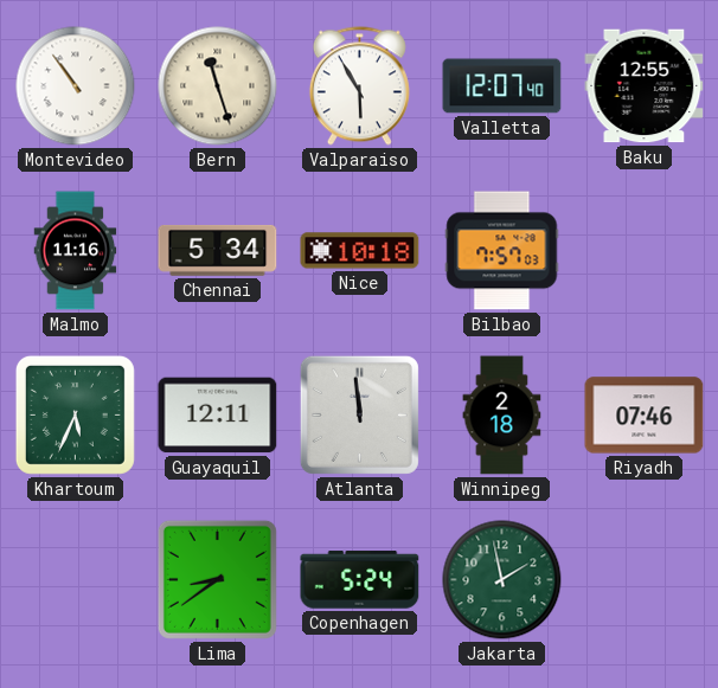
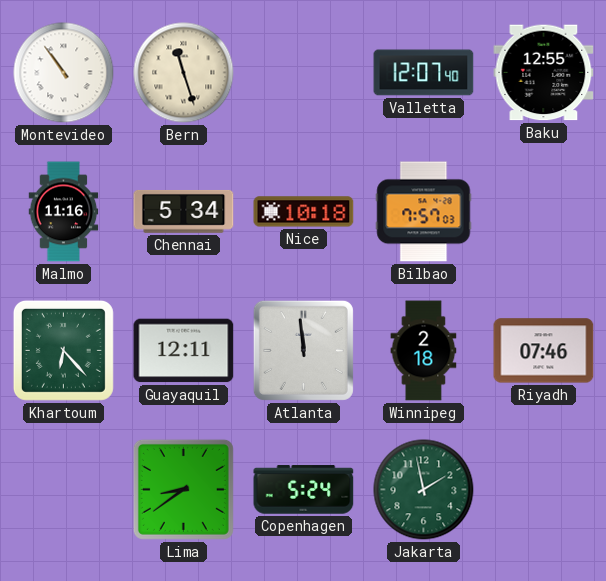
Valparaiso: 5:55 -> none (359, 86)
Khartoum: 5:34 -> 6:23 (63, 350)
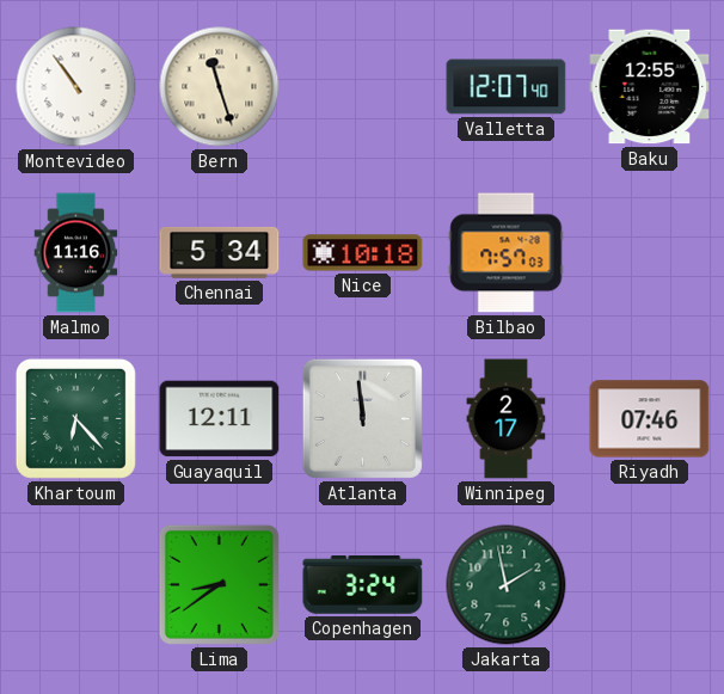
Winnipeg: 2:18 -> 2:17 (507, 419)
Copenhagen: 5:24 -> 3:24 (363, 585)
